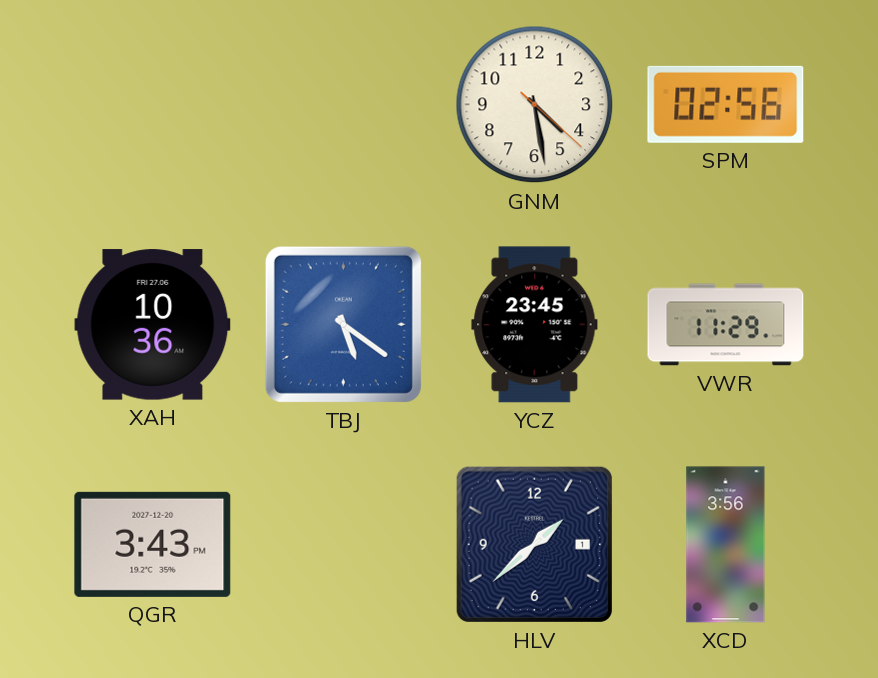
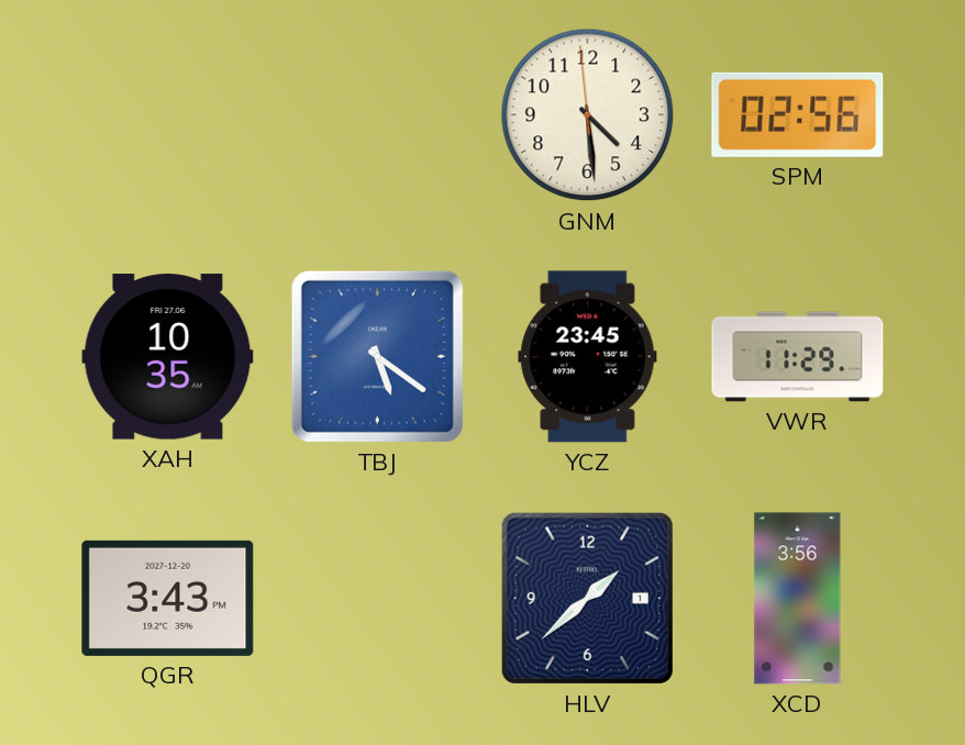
GNM: 4:28:22 -> 4:28:59 (588, 115)
XAH: 10:36 -> 10:35 (168, 357)
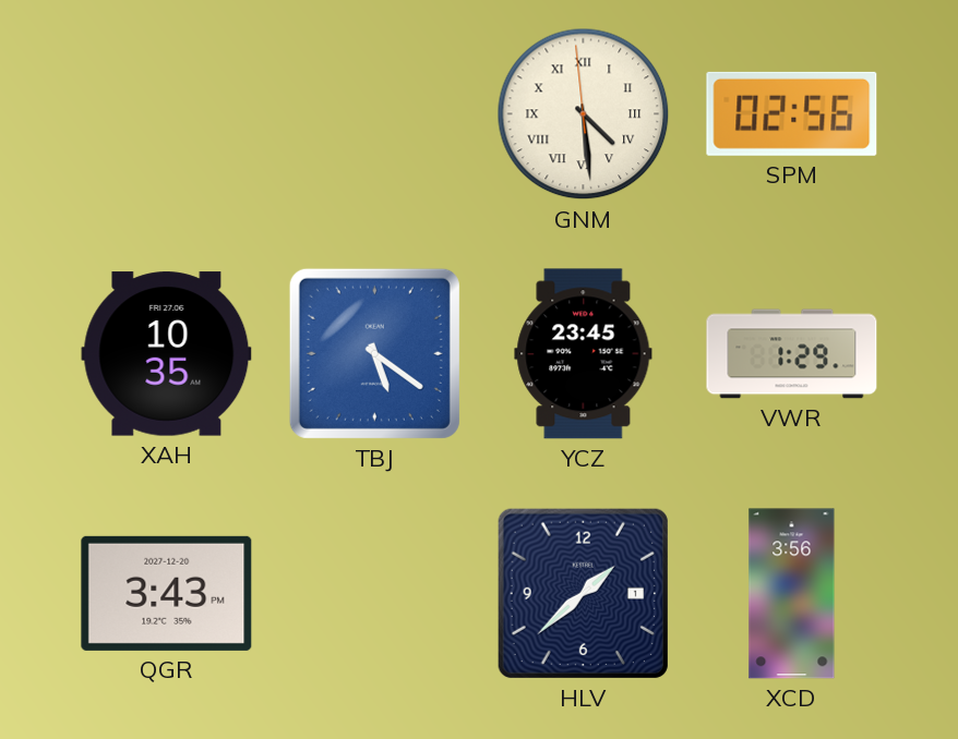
GNM numerals: Arabic -> Roman (584, 114)
VWR: 11:29 -> 1:29 (792, 354)
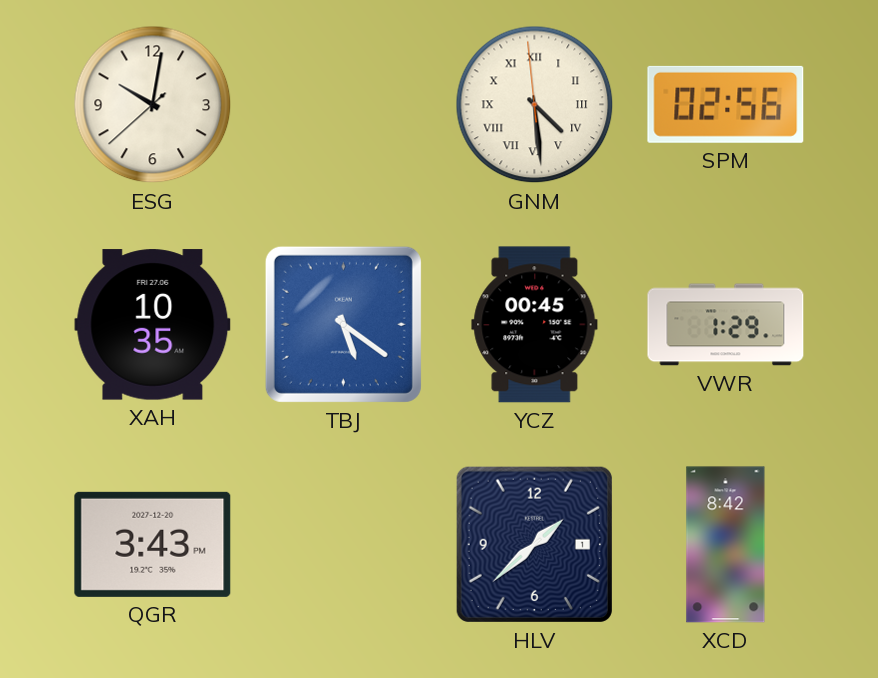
ESG: none -> 10:01 (153, 105)
YCZ: 23:45 -> 00:45 (535, 325)
XCD: 3:56 -> 8:42 (726, 545)
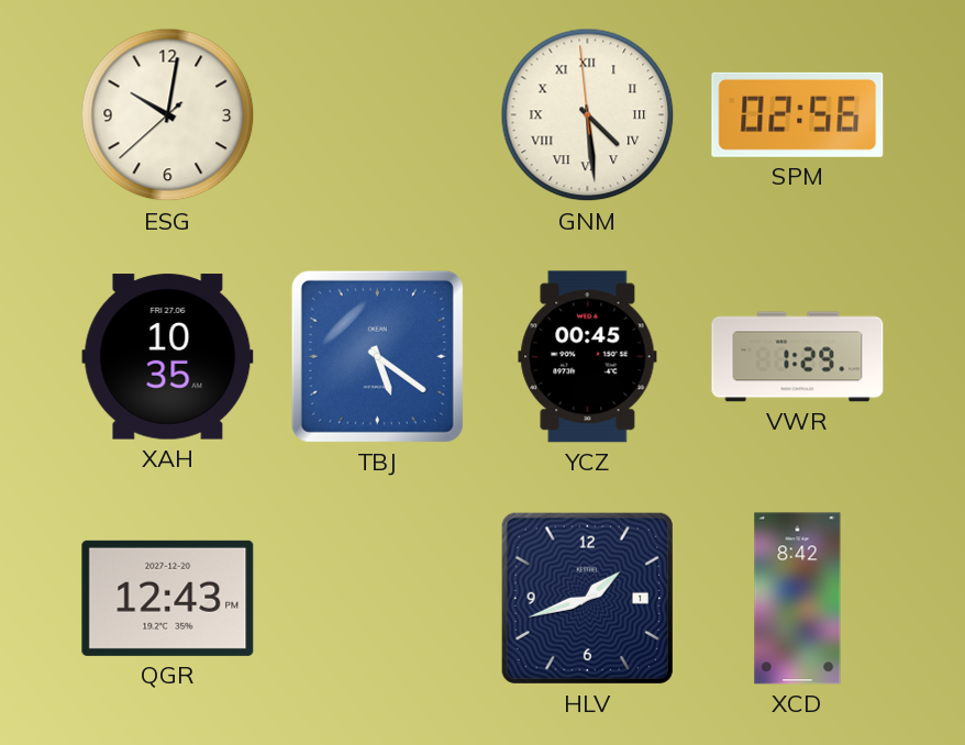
QGR: 3:43 -> 12:43 (168, 598)
HLV: 1:38 -> 1:42 (587, 598)
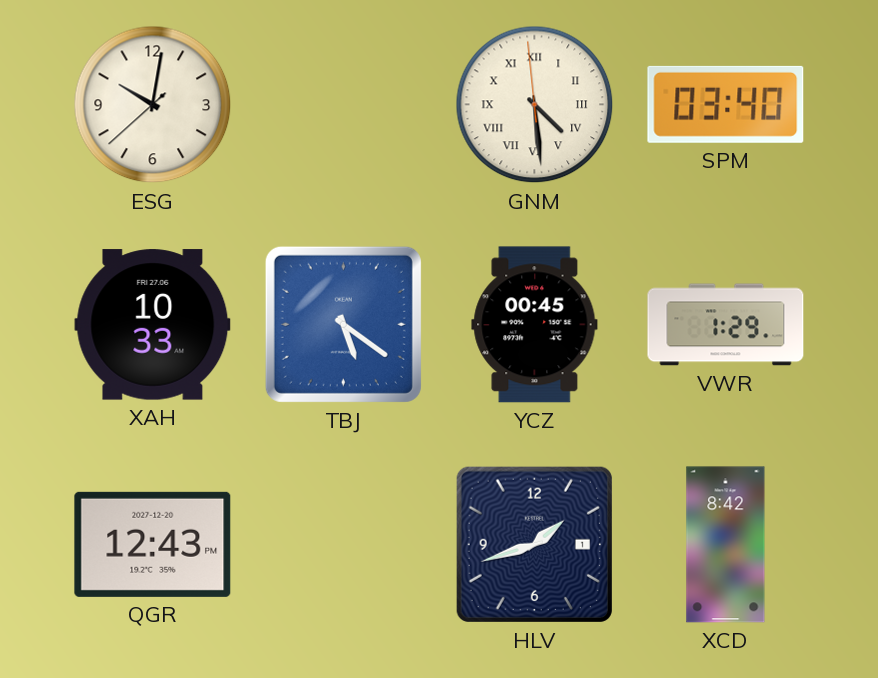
SPM: 02:56 -> 03:40 (726, 104)
XAH: 10:35 -> 10:33 (153, 325)
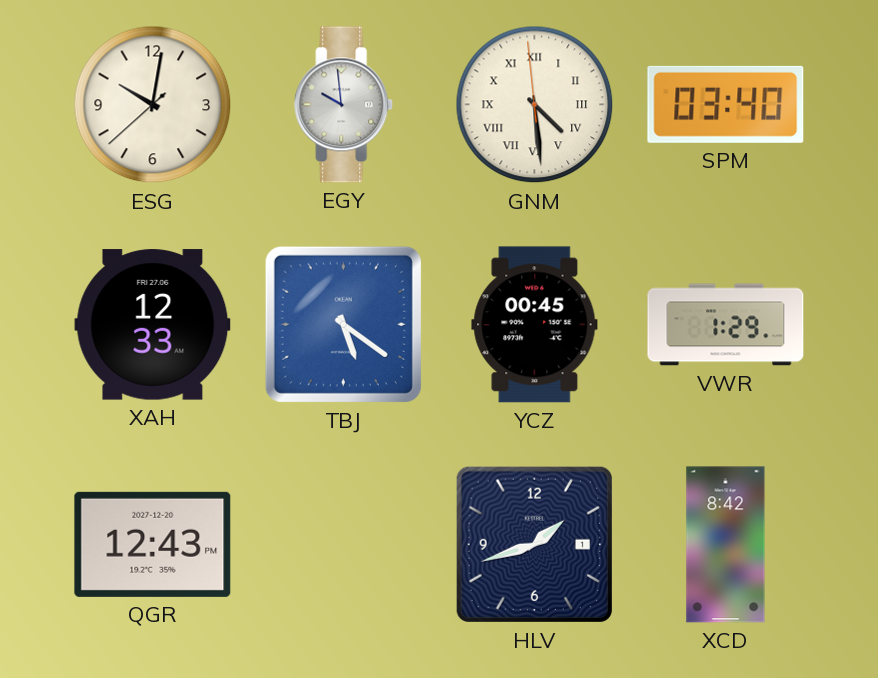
EGY: none -> 9:59 (344, 105)
XAH: 10:33 -> 12:33 (153, 325)
